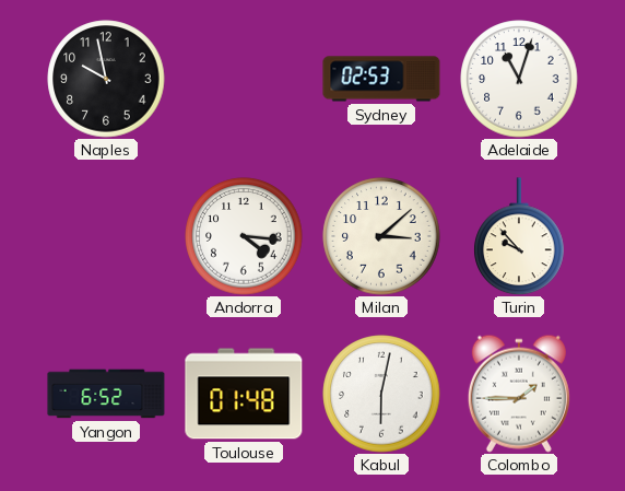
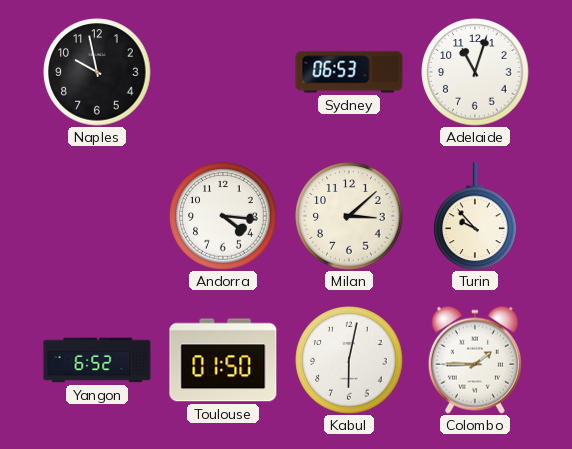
Sydney: 02:53 -> 06:53 (349, 72)
Toulouse: 01:48 -> 01:50 (223, 360)
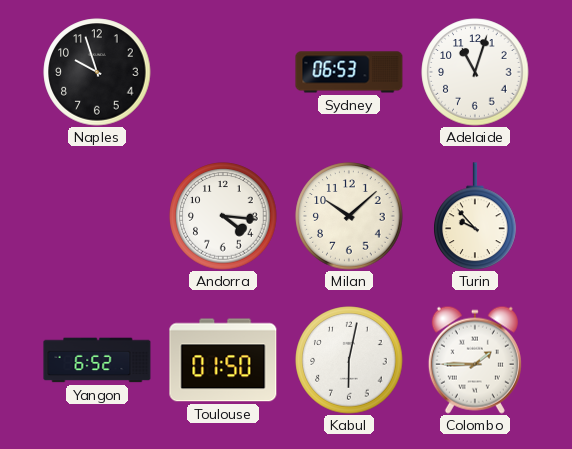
Naples: 9:58 -> 9:57 (97, 72)
Milan: 3:08 -> 10:08 (349, 216)
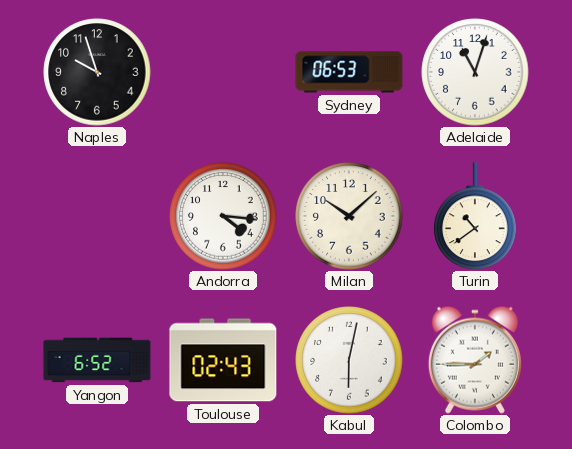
Turin: 9:53 -> 10:39 (475, 216)
Toulouse: 01:50 -> 02:43 (223, 360)
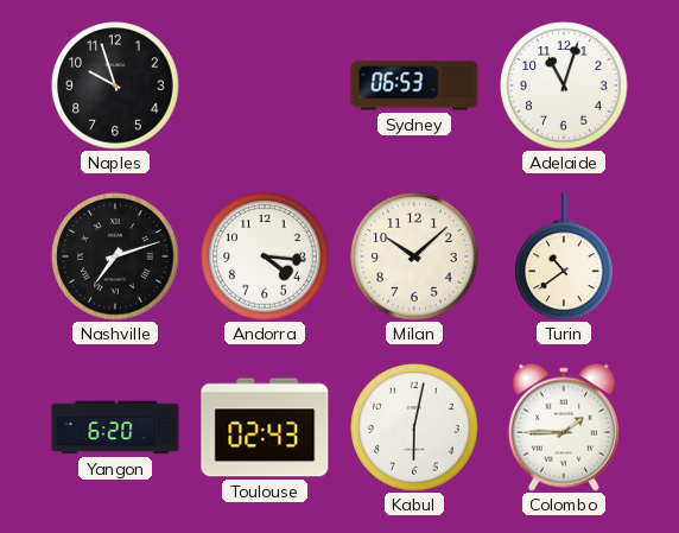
Nashville: none -> 7:12 (115, 256)
Yangon: 6:52 -> 6:20 (115, 427)
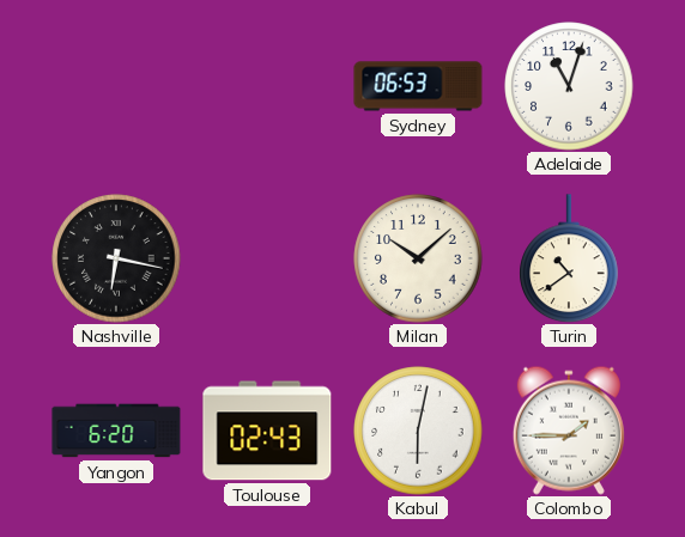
Naples: 9:57 -> none (115, 85)
Nashville: 7:12 -> 6:17 (116, 258)
Andorra: 4:16 -> none (265, 256)
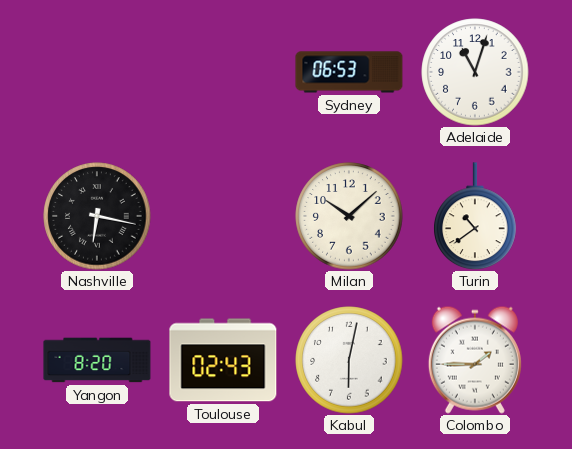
Yangon: 6:20 -> 8:20 (97, 360)
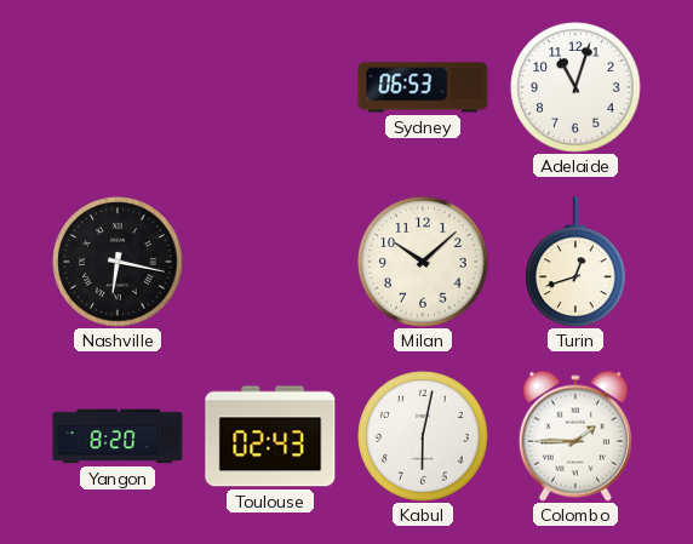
Turin: 10:39 -> 12:42 (575, 262)
